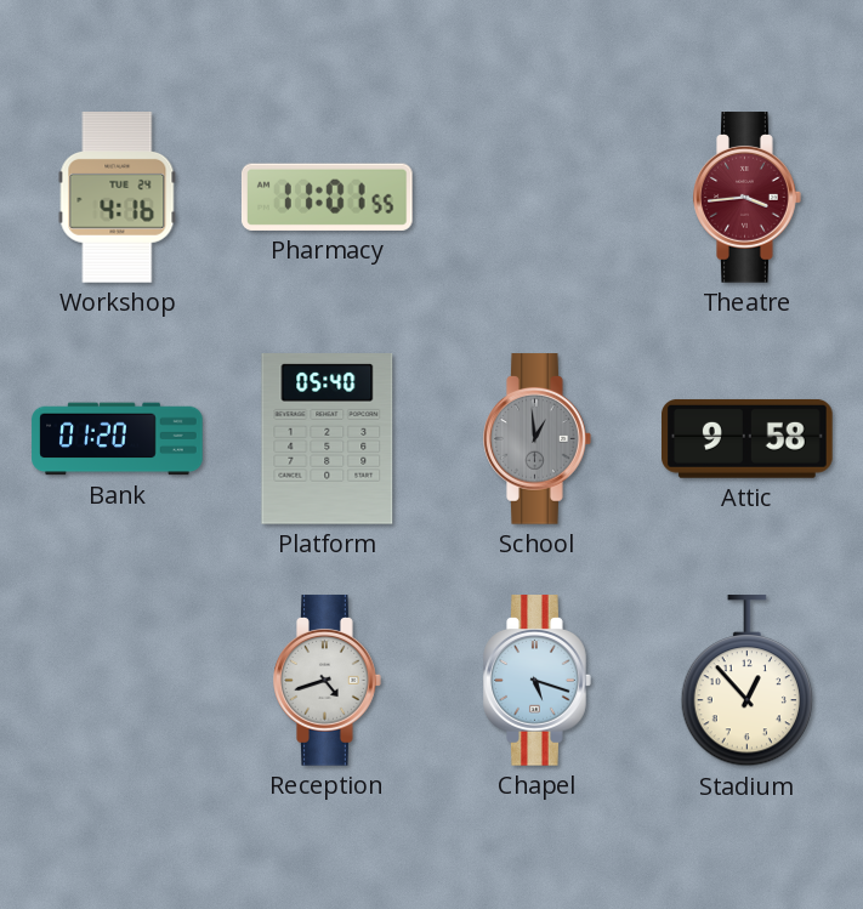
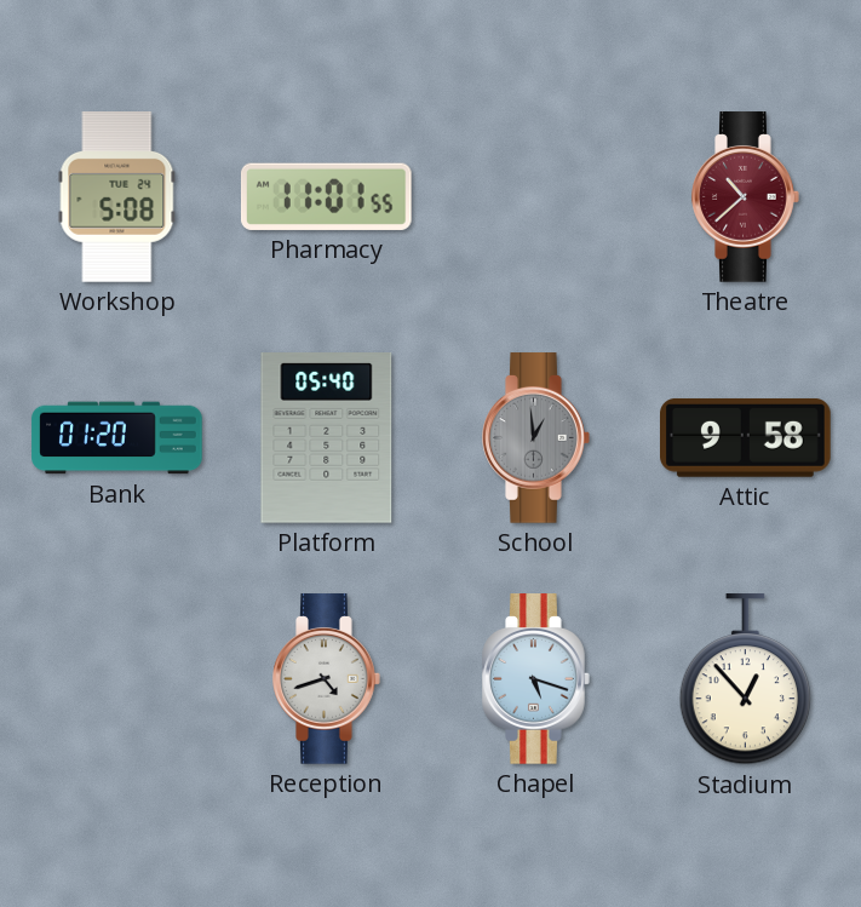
Workshop: 4:16 -> 5:08 (117, 197)
Theatre: 3:44 -> 10:38 (746, 197)
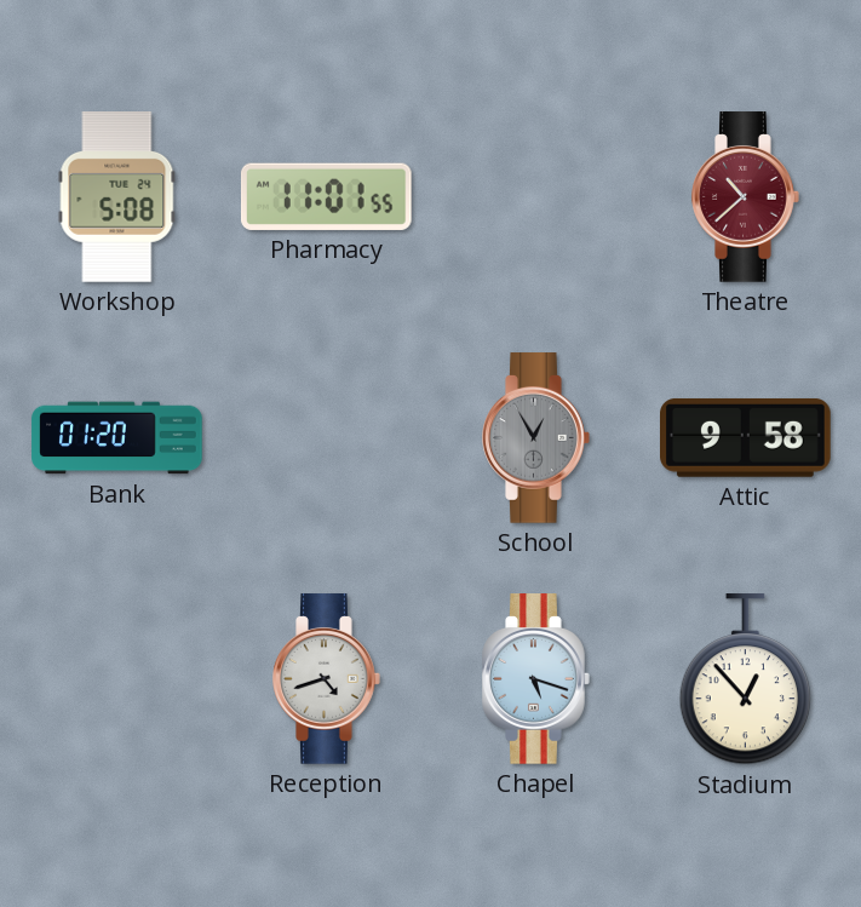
Platform: 05:40 -> none (327, 438)
School: 12:59 -> 12:55 (536, 438)
